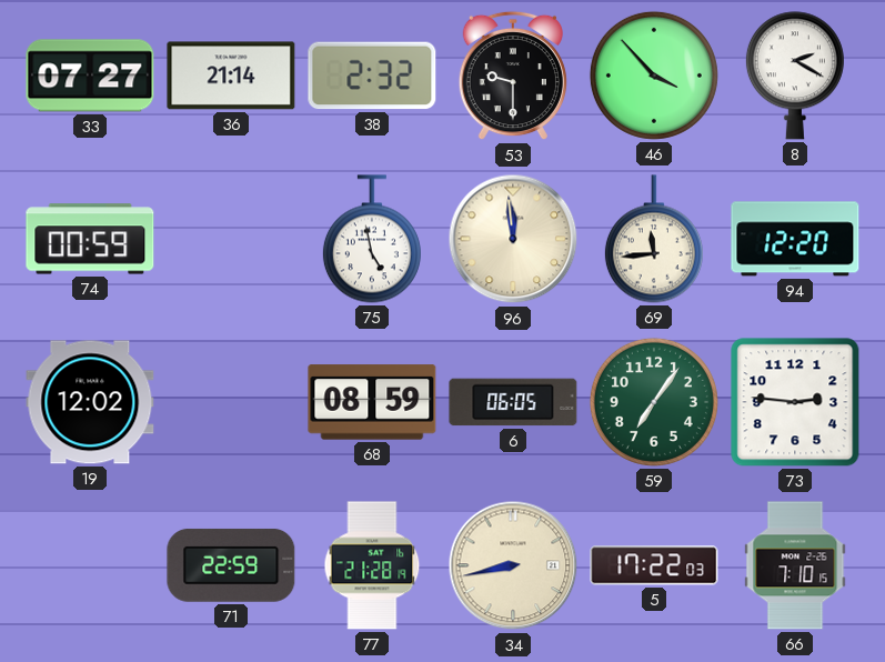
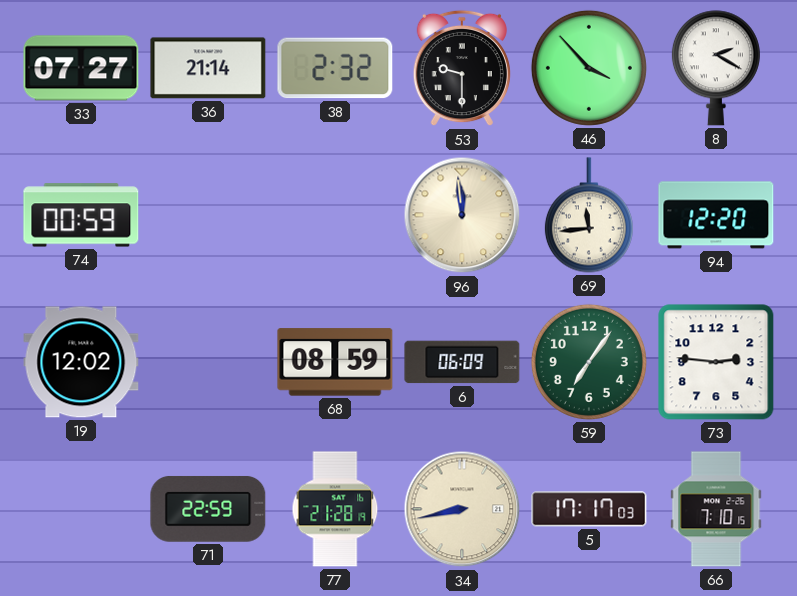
75: 4:58 -> none (372, 239)
6: 06:05 -> 06:09 (462, 362)
5: 17:22 -> 17:17 (589, 509)
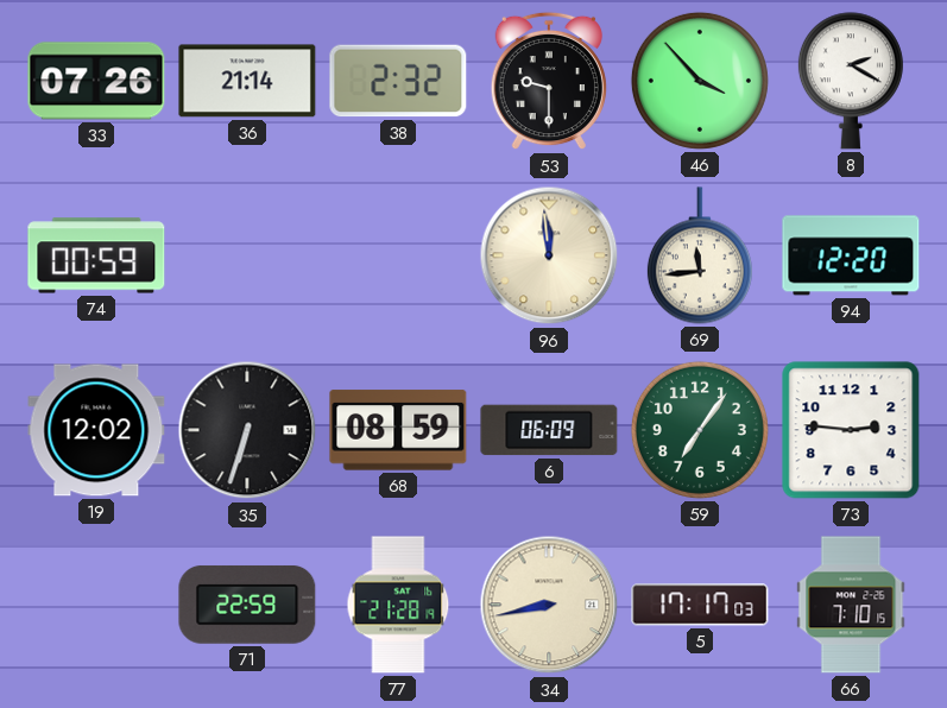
33: 07:27 -> 07:26 (96, 81)
35: none -> 6:33 (247, 430)
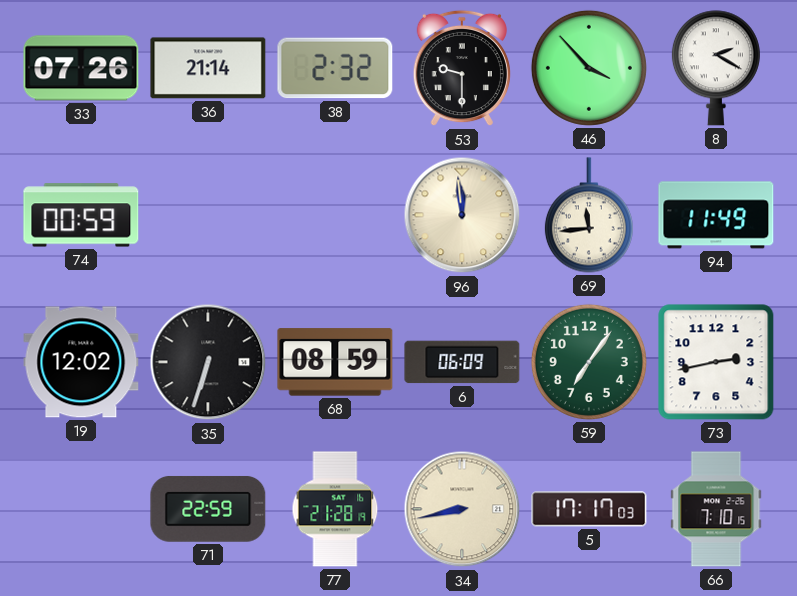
94: 12:20 -> 11:49 (716, 215)
73: 2:46 -> 2:43 (716, 362)
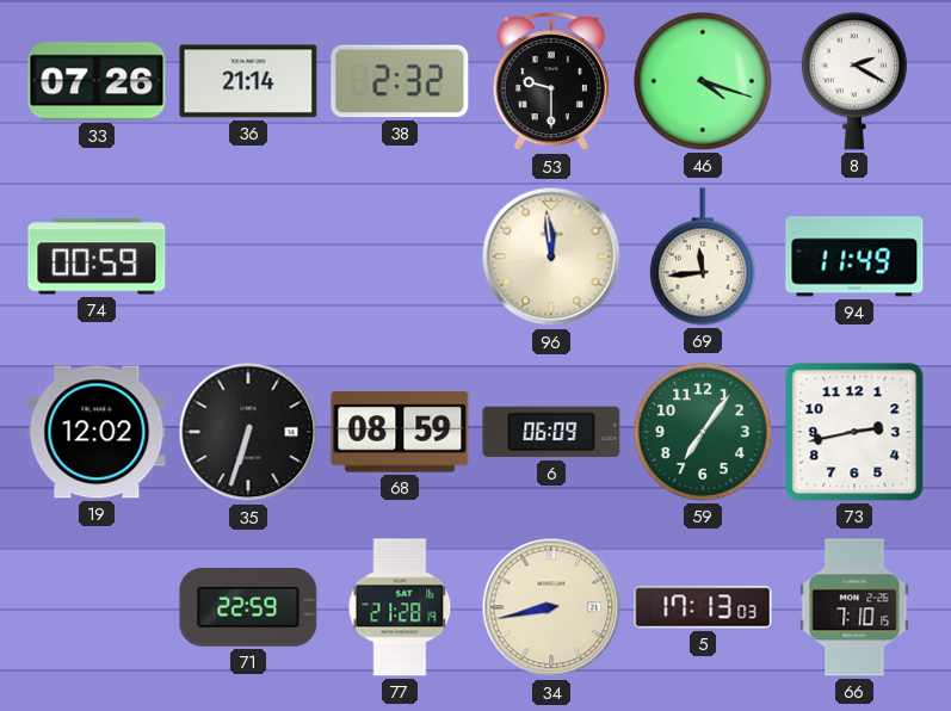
46: 3:53 -> 4:18 (703, 81)
5: 17:17 -> 17:13 (703, 607)
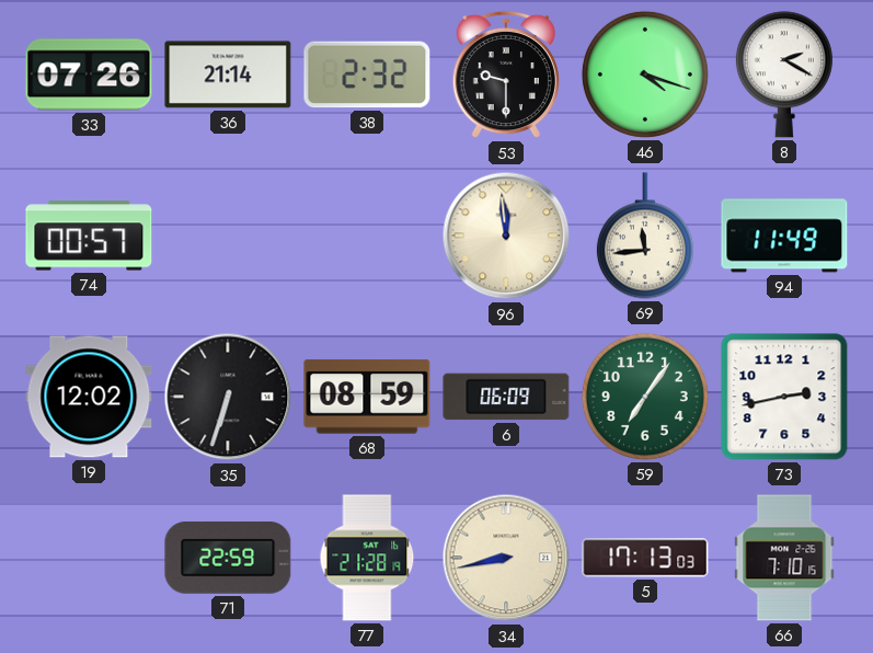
74: 00:59 -> 00:57 (89, 236)
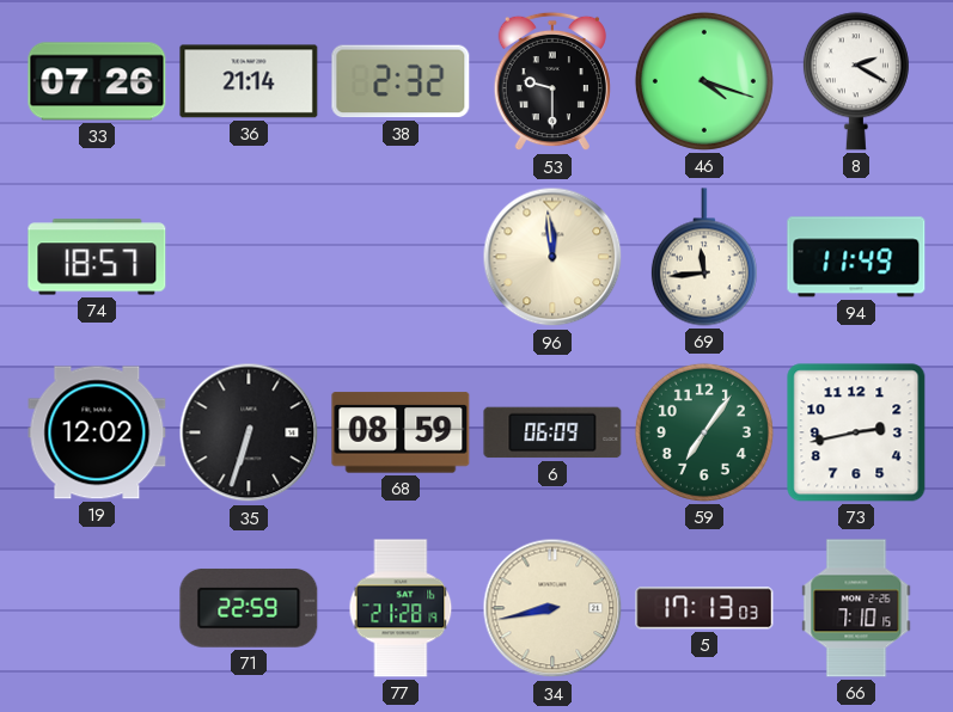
74: 00:57 -> 18:57 (97, 257)
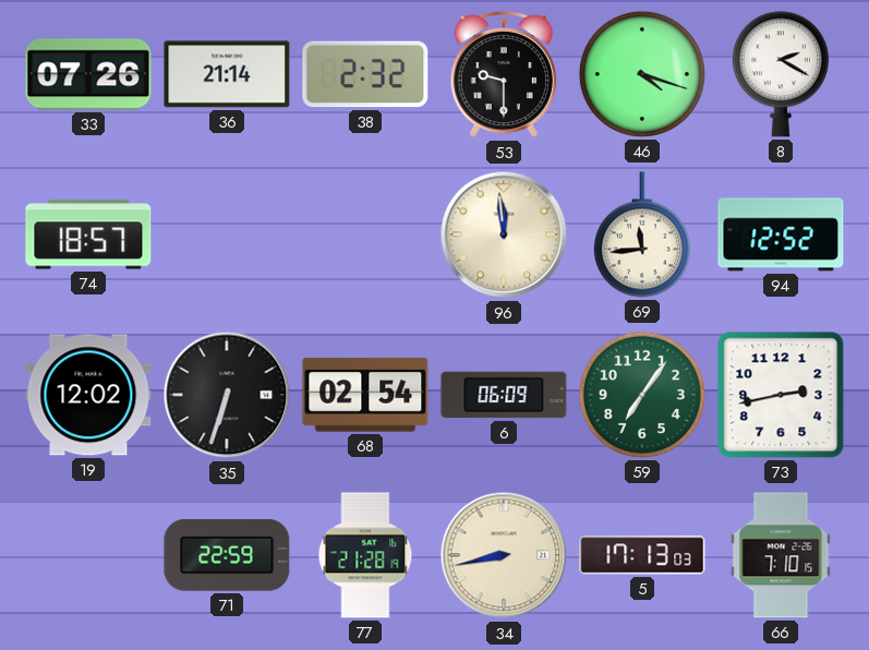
94: 11:49 -> 12:52 (781, 234)
68: 08:59 -> 02:54 (365, 395)
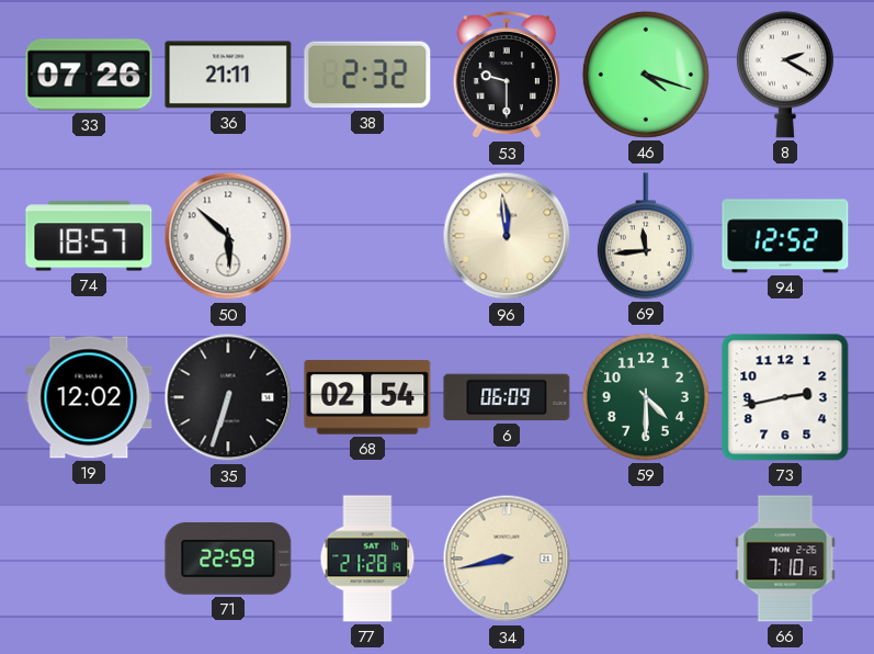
36: 21:14 -> 21:11 (228, 75)
50: none -> 5:52 (228, 236)
59: 7:06 -> 4:30 (646, 397)
5: 17:13 -> none (642, 555)
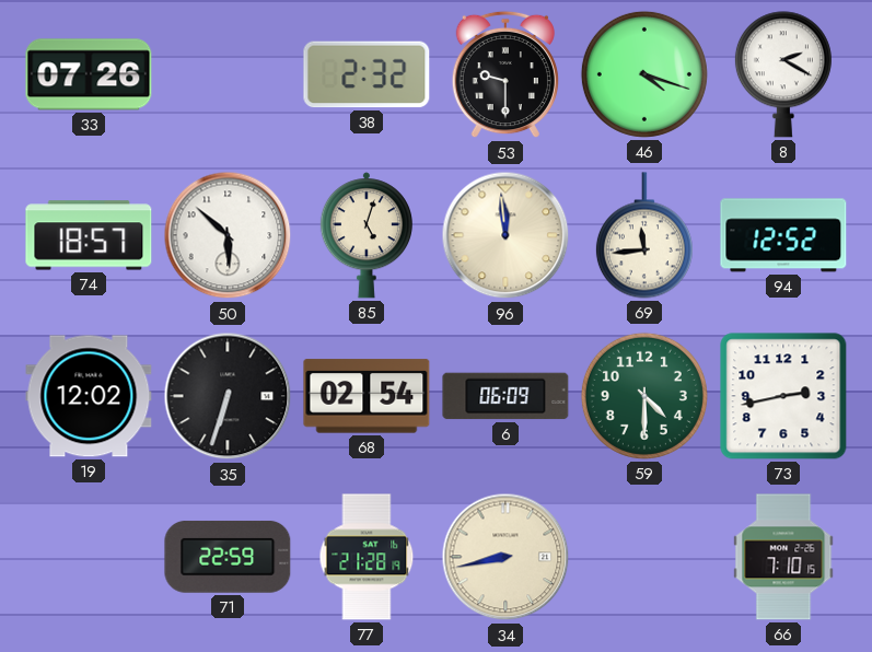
36: 21:11 -> none (228, 75)
85: none -> 5:03 (367, 235)
